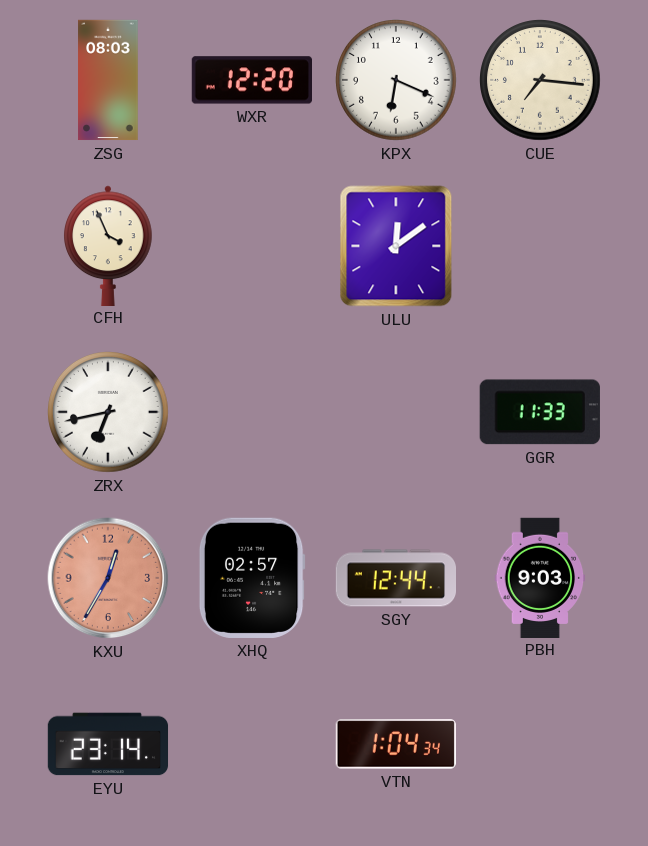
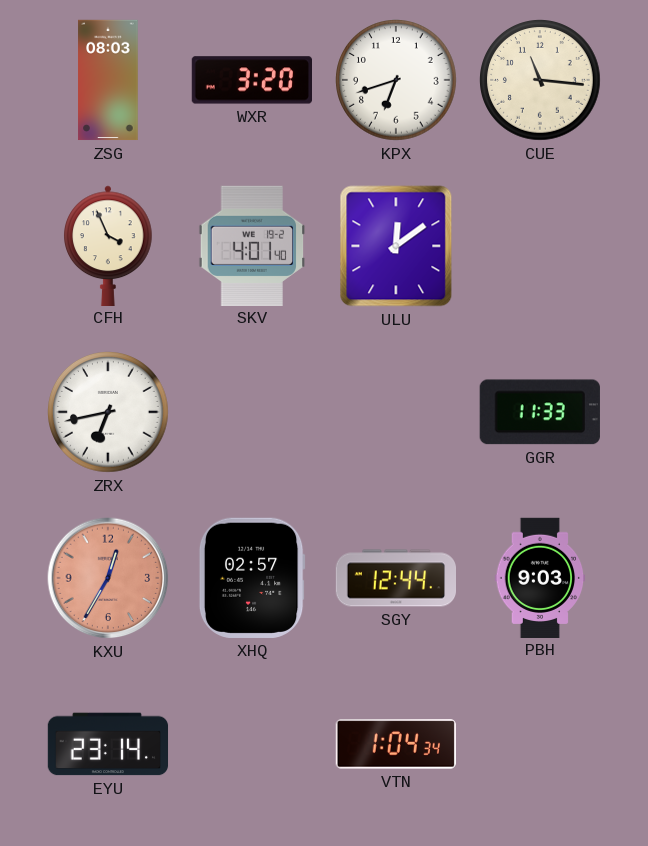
WXR: 12:20 -> 3:20 (251, 80)
KPX: 6:19 -> 6:42 (397, 81)
CUE: 7:16 -> 11:16 (541, 81)
SKV: none -> 4:01 (252, 245)
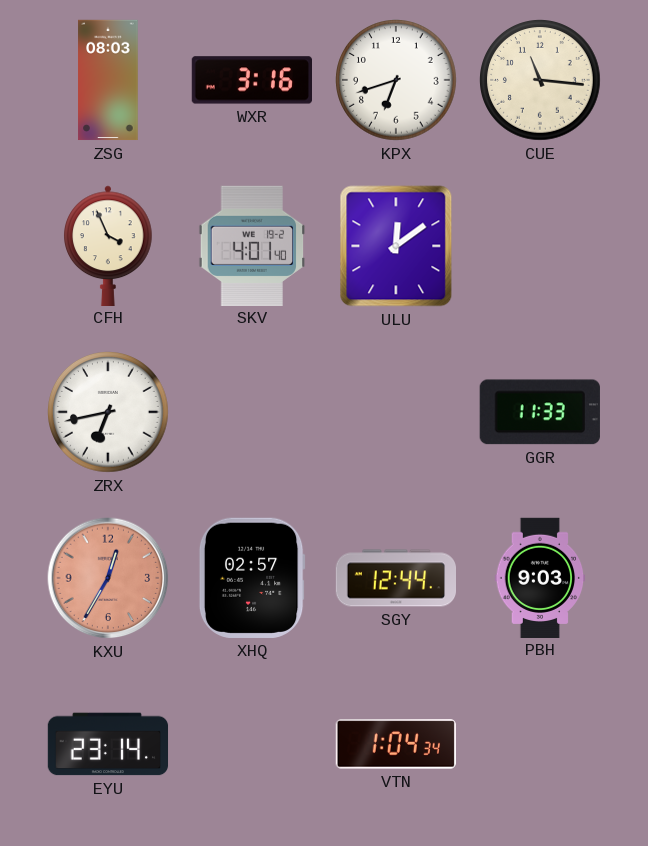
WXR: 3:20 -> 3:16 (251, 80)
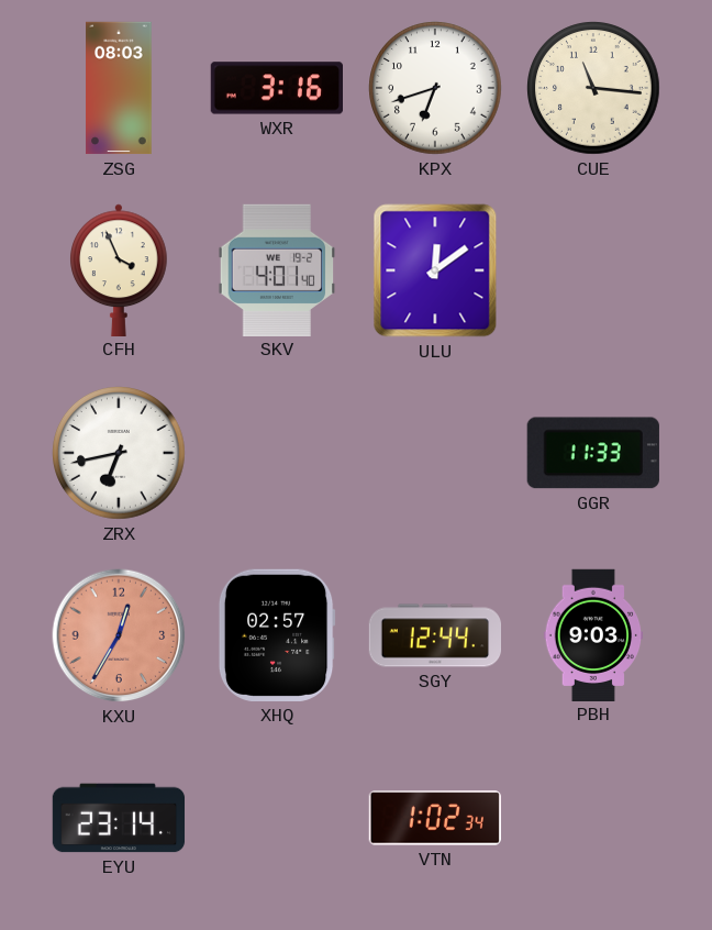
VTN: 1:04 -> 1:02 (435, 818)
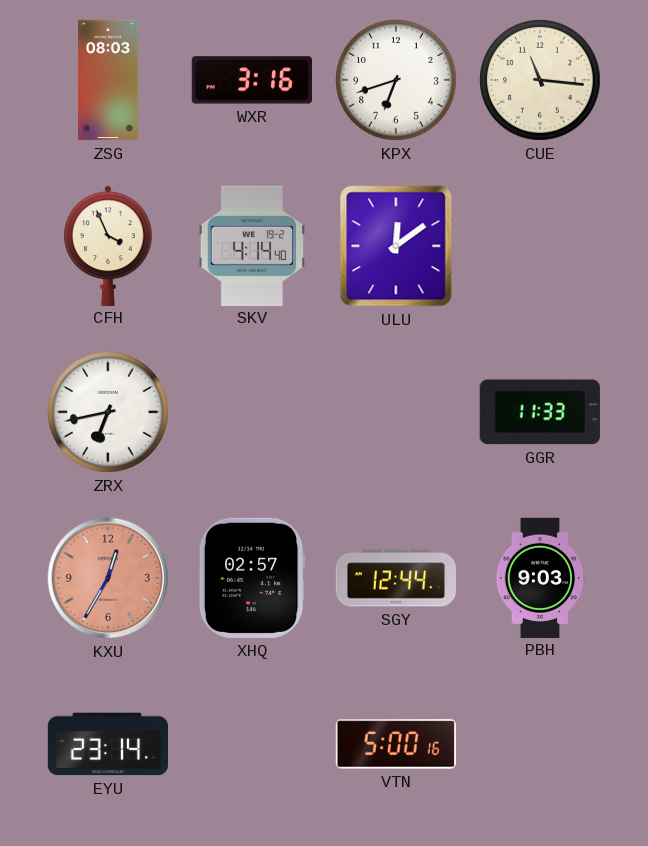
SKV: 4:01 -> 4:14 (252, 245)
VTN: 1:02 -> 5:00 (396, 744)
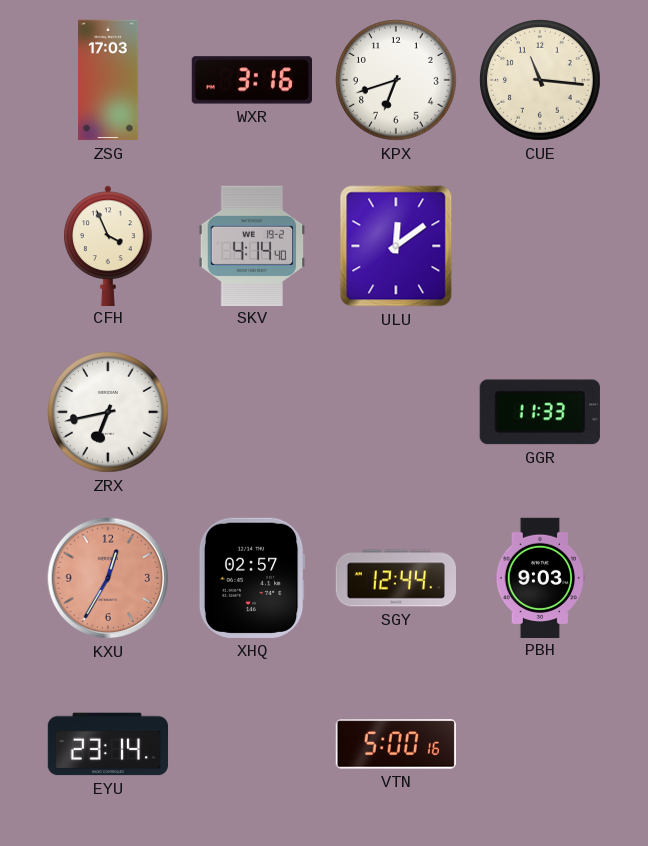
ZSG: 08:03 -> 17:03 (108, 80)
